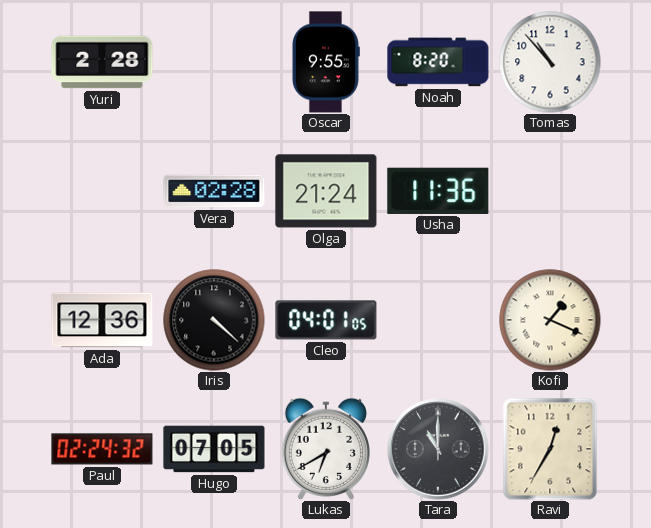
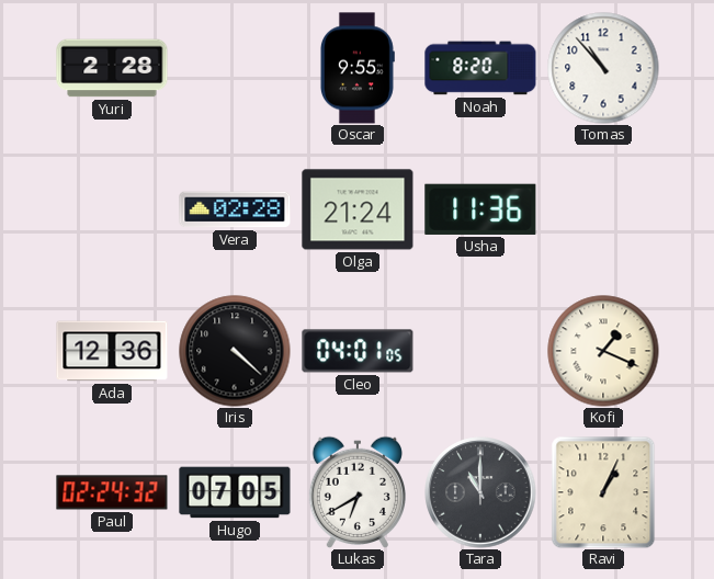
Ravi: 12:35 -> 1:04 (603, 492)
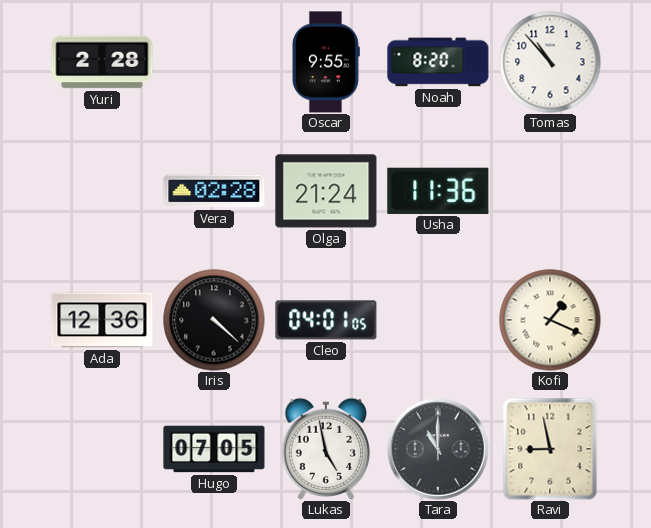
Paul: 02:24 -> none (112, 492)
Lukas: 6:40 -> 4:58 (325, 449)
Ravi: 1:04 -> 8:58 (550, 449)
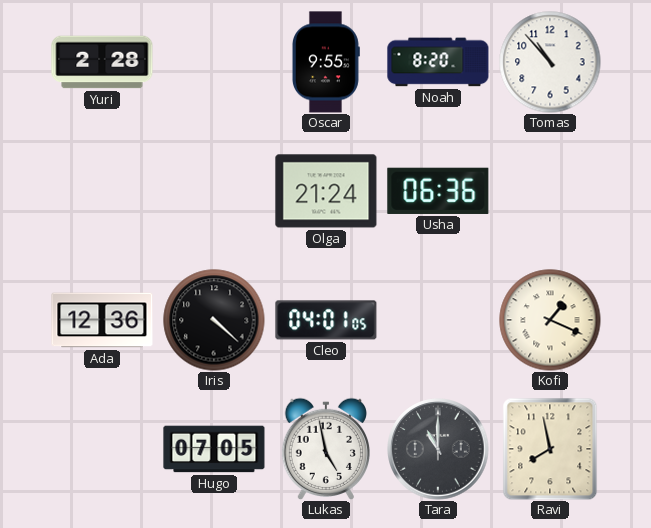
Vera: 02:28 -> none (214, 191)
Usha: 11:36 -> 06:36 (438, 191)
Ravi: 8:58 -> 7:58 (550, 449)
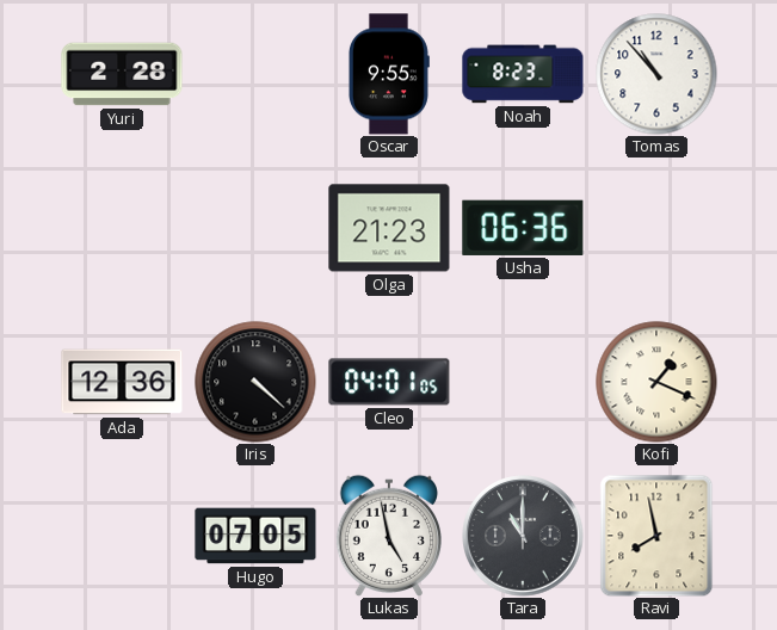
Noah: 8:20 -> 8:23 (523, 74)
Olga: 21:24 -> 21:23 (389, 228)
